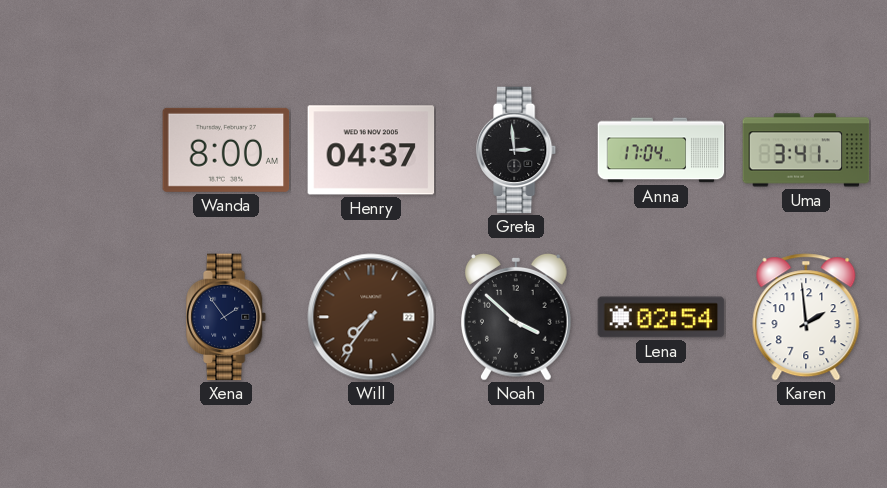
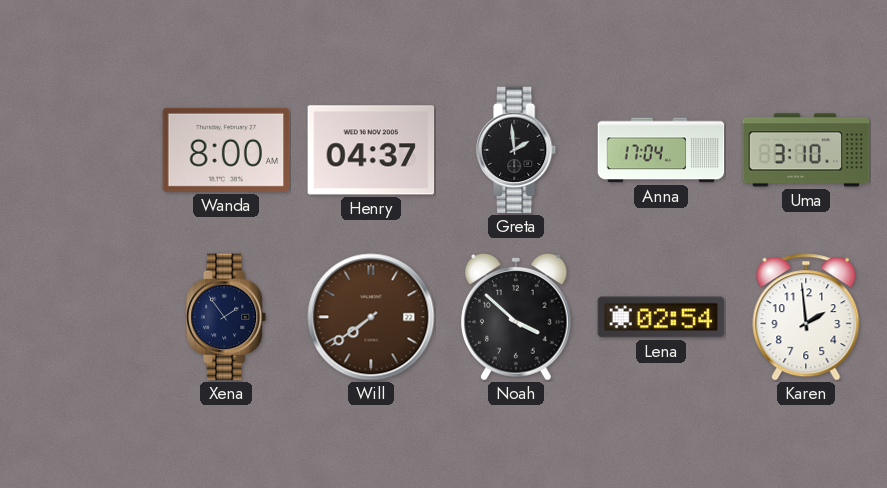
Greta: 2:59 -> 1:59 (517, 150)
Uma: 3:41 -> 3:10 (806, 150)
Will: 7:36 -> 7:39 (371, 317)
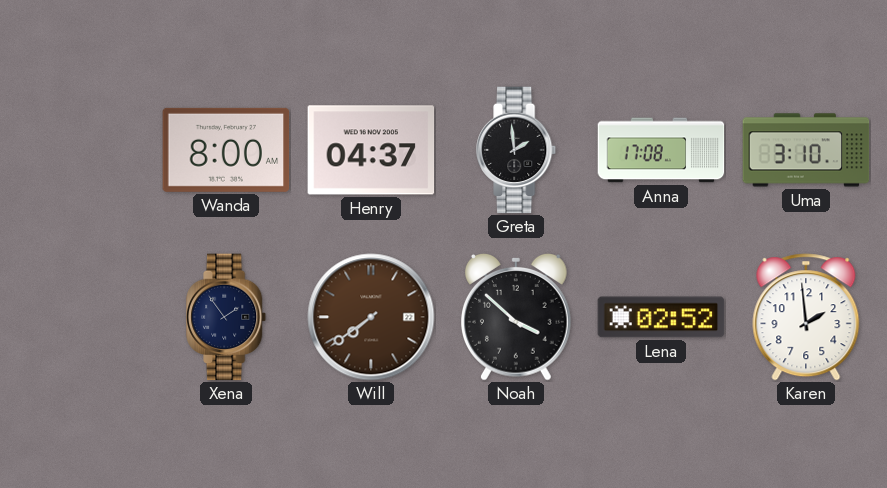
Anna: 17:04 -> 17:08 (661, 150)
Lena: 02:54 -> 02:52 (661, 317)
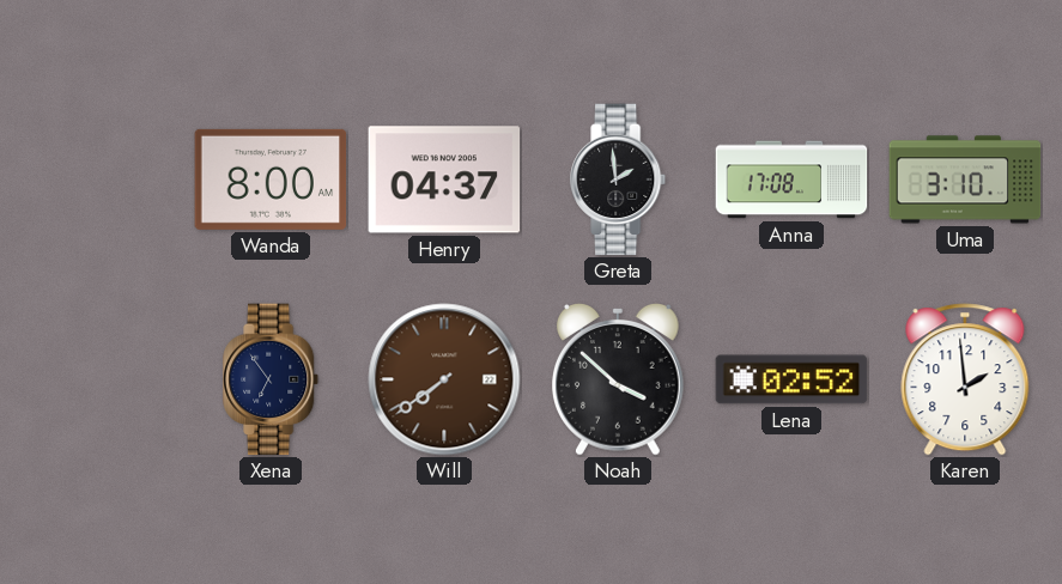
Xena: 1:54 -> 6:54 (272, 379)
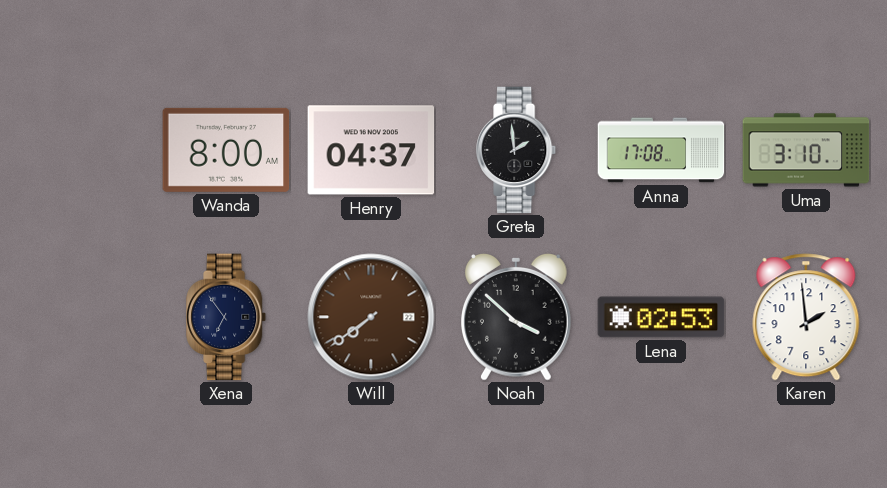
Lena: 02:52 -> 02:53 (661, 317)
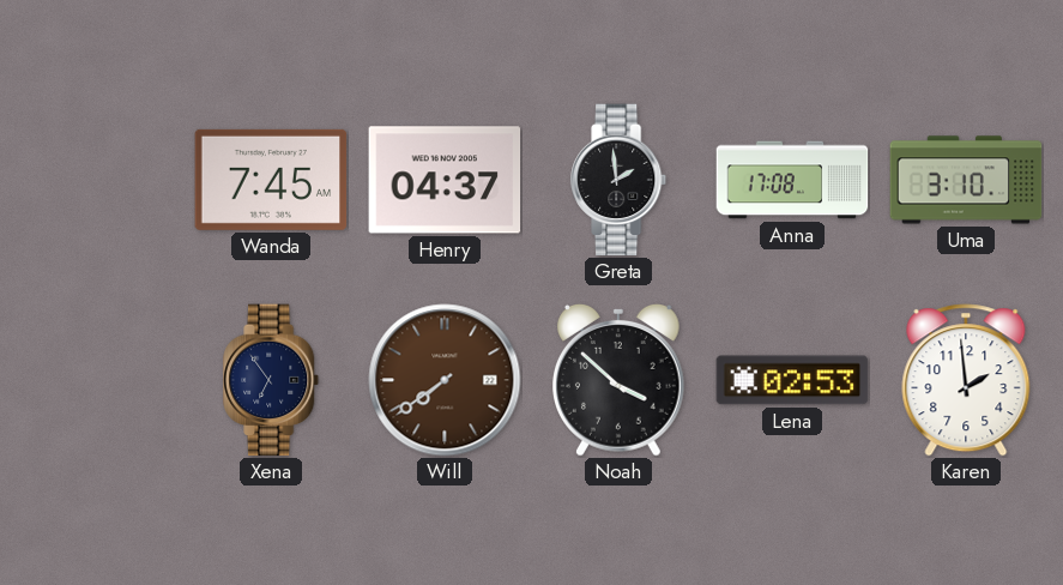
Wanda: 8:00 -> 7:45 (271, 180)
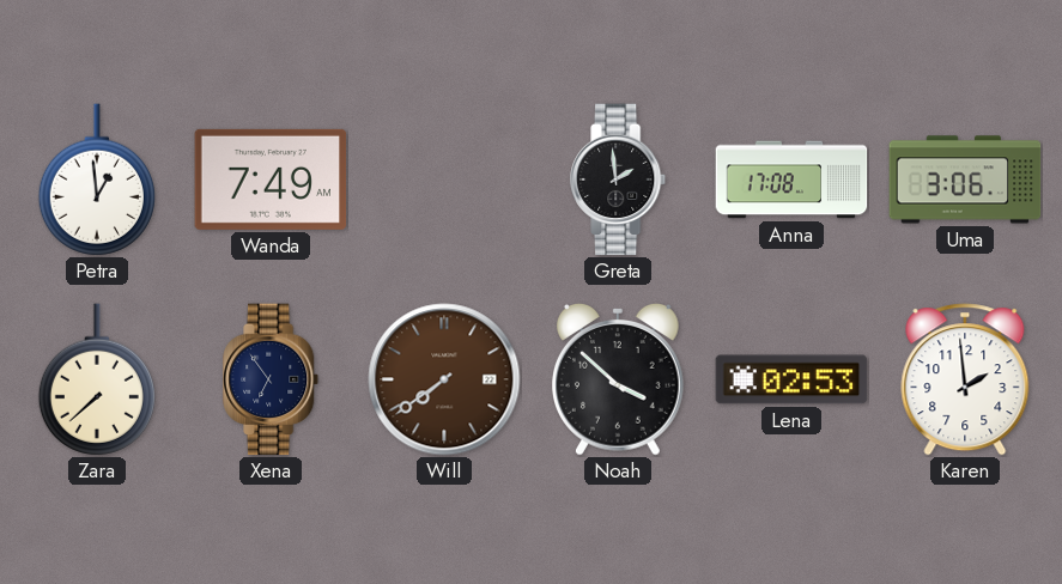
Petra: none -> 12:59 (97, 180)
Wanda: 7:45 -> 7:49 (271, 180)
Henry: 04:37 -> none (445, 180)
Uma: 3:10 -> 3:06 (965, 180)
Zara: none -> 7:38 (97, 379)
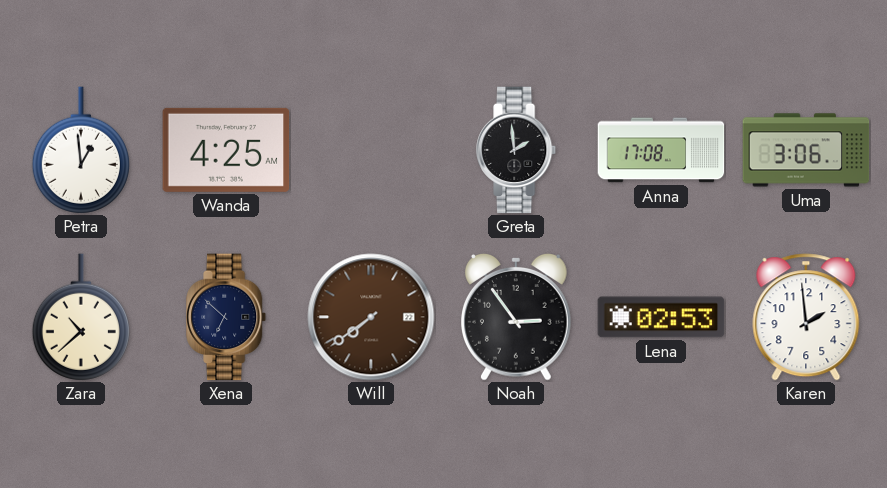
Wanda: 7:49 -> 4:25 (226, 150)
Zara: 7:38 -> 10:38 (81, 317)
Xena: 6:54 -> 6:52 (227, 317)
Noah: 3:52 -> 2:54 (517, 318)
